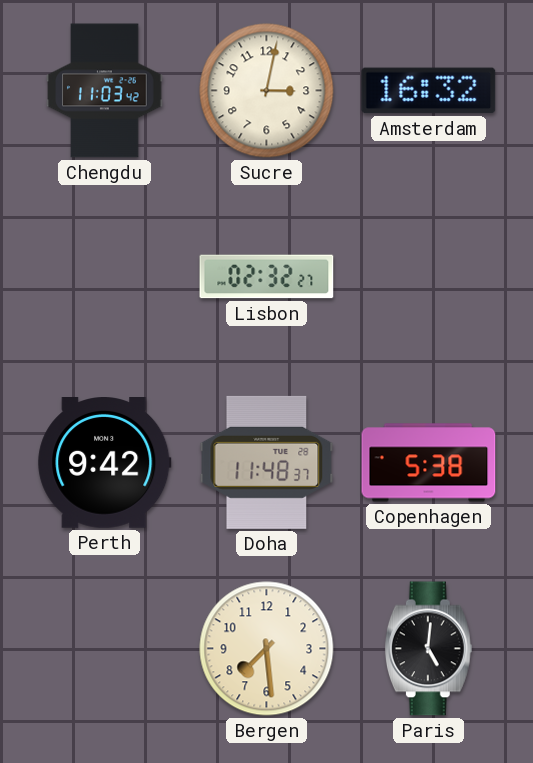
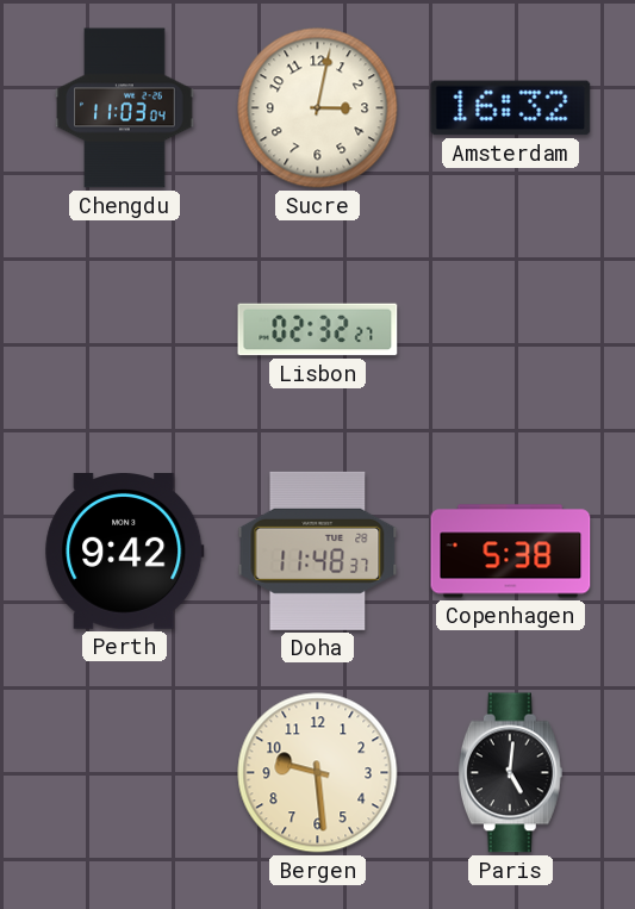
Chengdu: 11:03:42 -> 11:03:04 (125, 108)
Bergen: 7:29 -> 9:29 (318, 773)
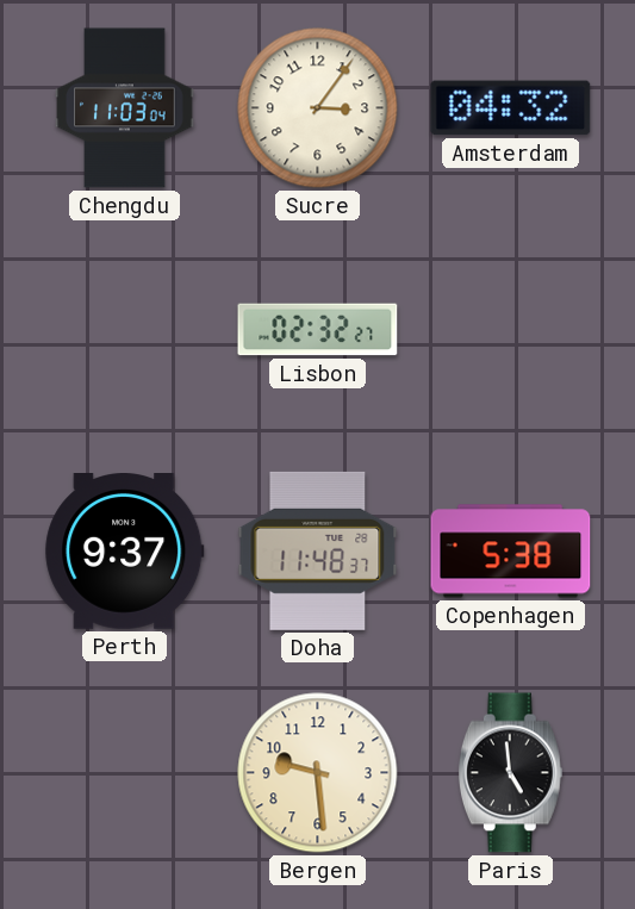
Sucre: 3:02 -> 3:06 (318, 108)
Amsterdam: 16:32 -> 04:32 (511, 108)
Perth: 9:42 -> 9:37 (125, 552)
Paris: 5:01 -> 4:59 (510, 773)
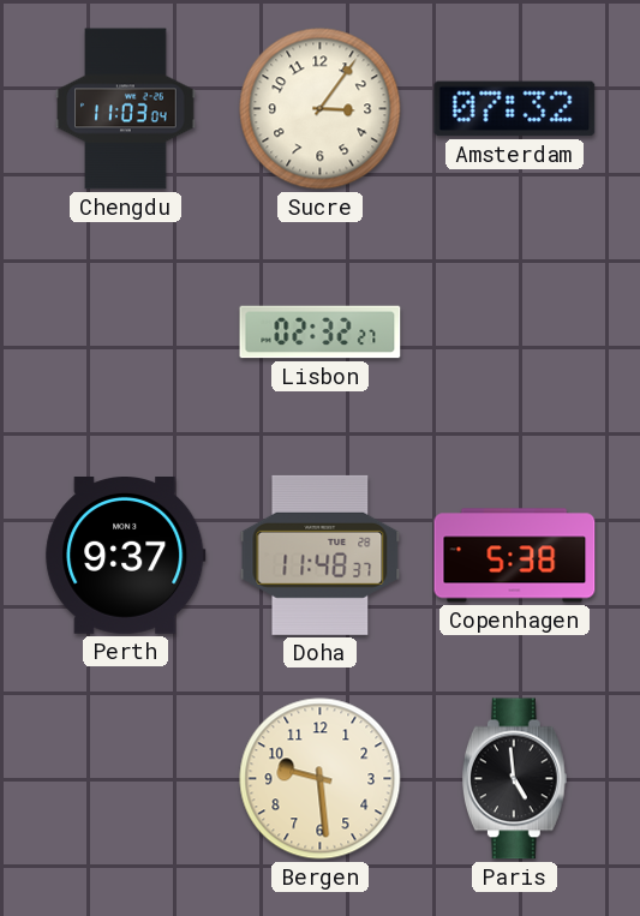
Amsterdam: 04:32 -> 07:32 (515, 109)
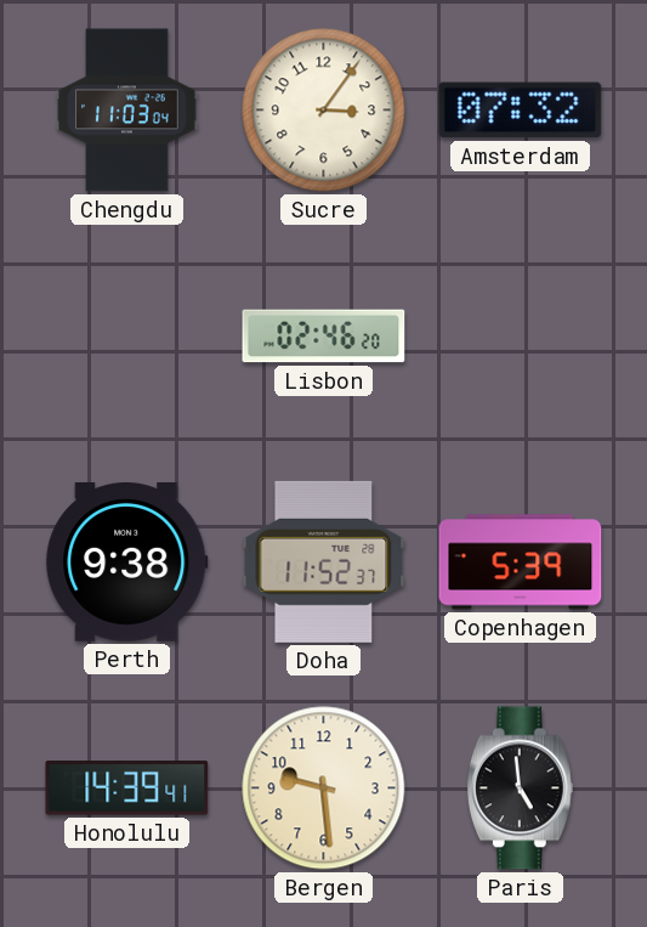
Lisbon: 02:32 -> 02:46 (324, 337)
Perth: 9:37 -> 9:38 (127, 563)
Doha: 11:48 -> 11:52 (324, 561)
Copenhagen: 5:38 -> 5:39 (521, 563)
Honolulu: none -> 14:39 (127, 788)
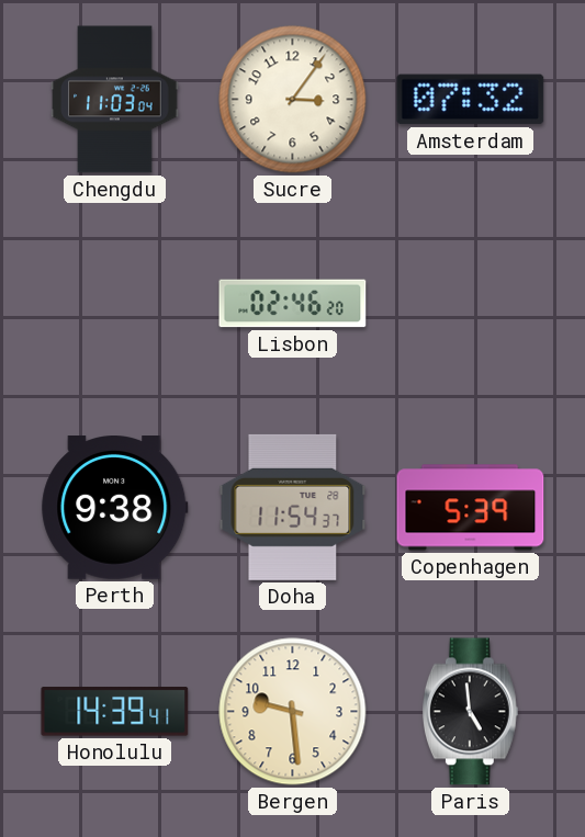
Doha: 11:52 -> 11:54 (293, 507)
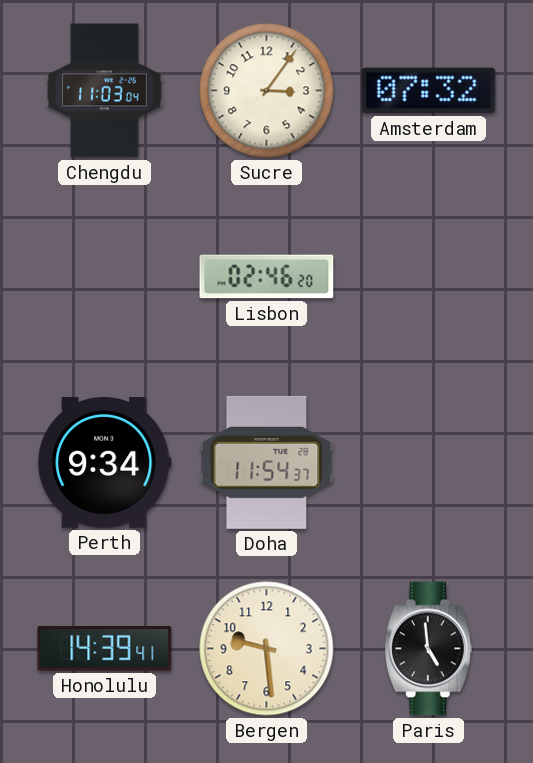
Perth: 9:38 -> 9:34 (105, 463)
Copenhagen: 5:39 -> none (471, 508)
